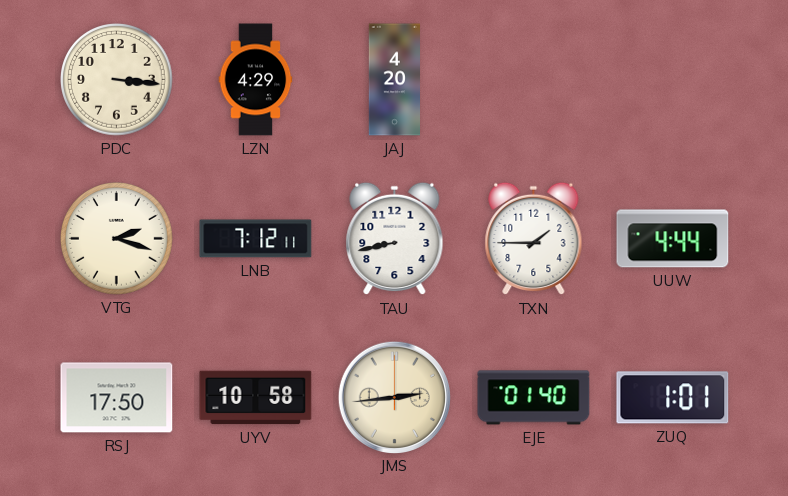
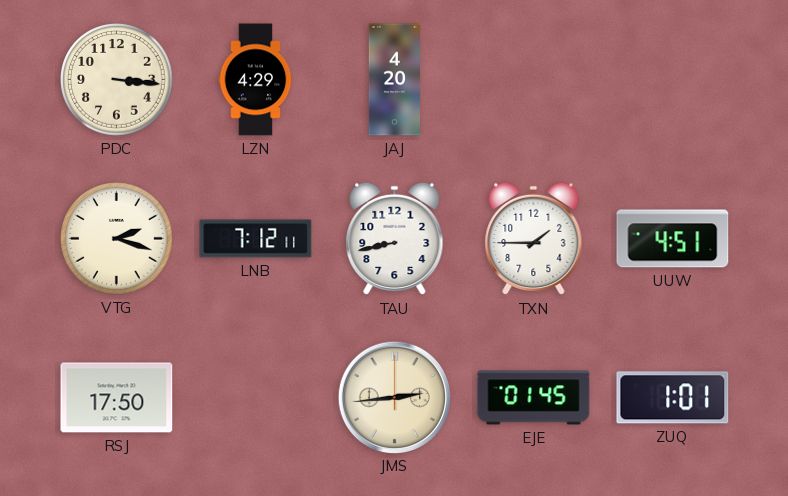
UUW: 4:44 -> 4:51 (673, 239)
UYV: 10:58 -> none (256, 398)
EJE: 01:40 -> 01:45 (534, 398)
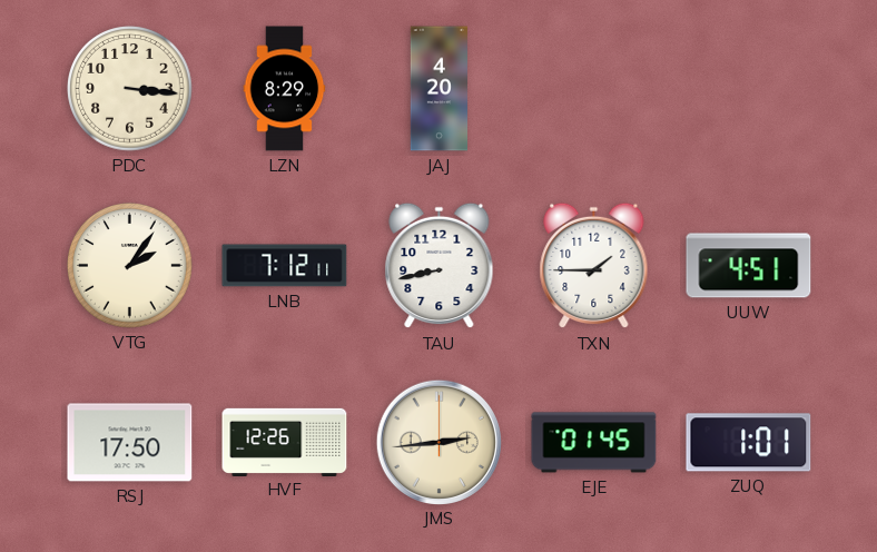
LZN: 4:29 -> 8:29 (285, 89)
VTG: 2:18 -> 2:06 (130, 266)
HVF: none -> 12:26 (285, 442)
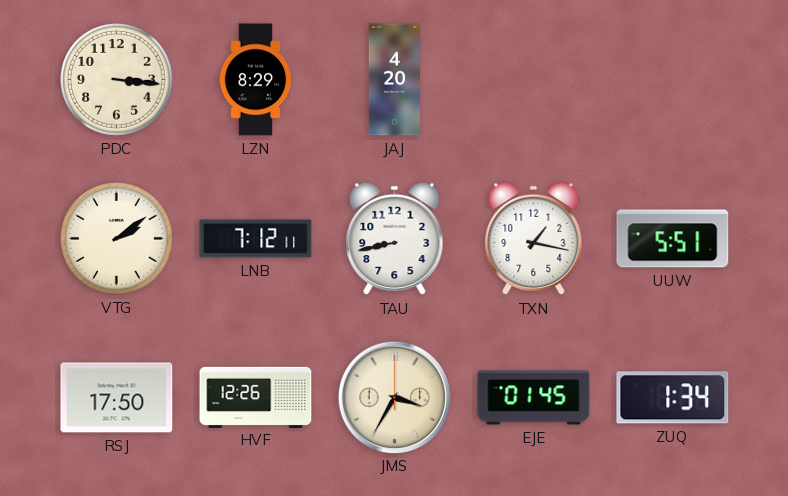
VTG: 2:06 -> 2:09 (117, 239)
TXN: 1:45 -> 1:17 (534, 239)
UUW: 4:51 -> 5:51 (673, 239)
JMS: 2:44 -> 3:35 (394, 397)
ZUQ: 1:01 -> 1:34 (673, 398)
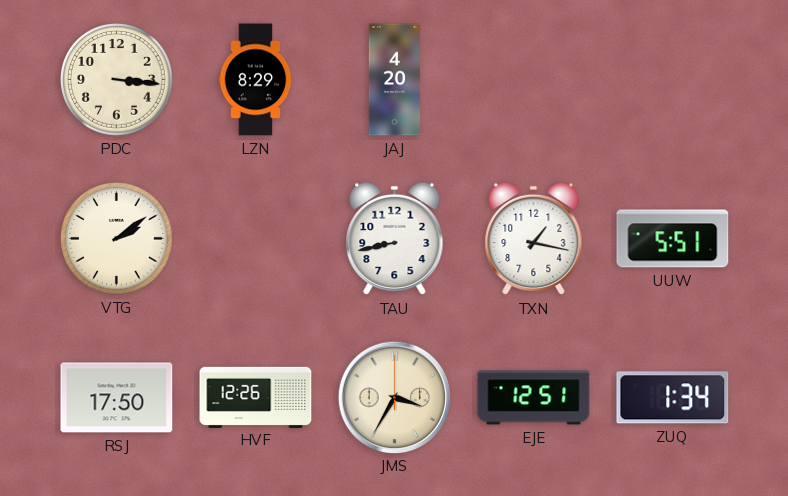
LNB: 7:12 -> none (256, 239)
EJE: 01:45 -> 12:51 (534, 398)
